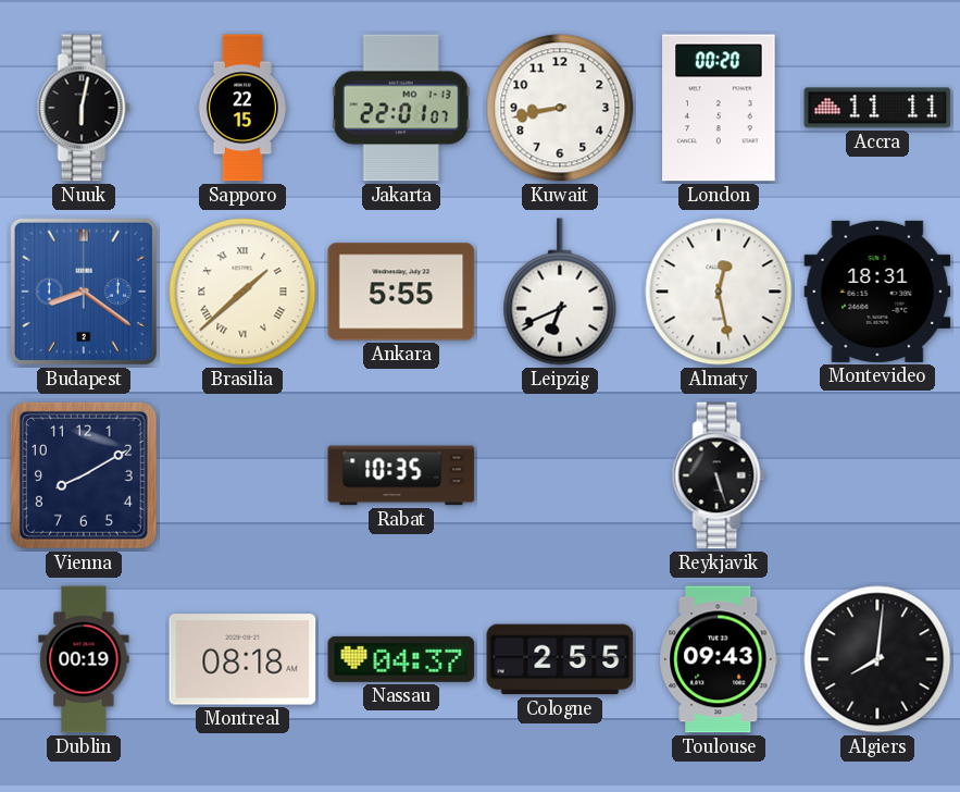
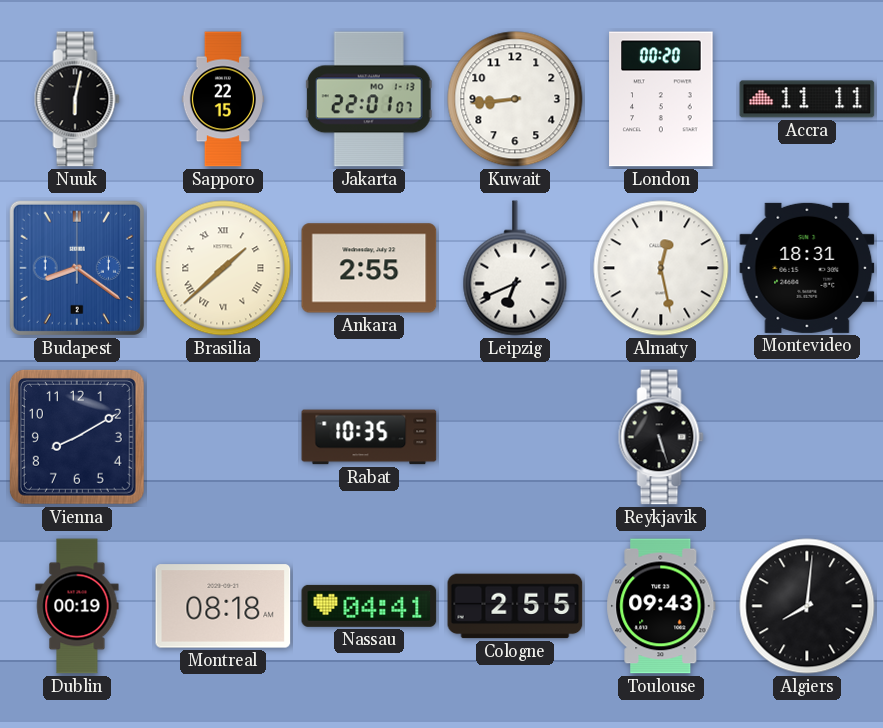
Kuwait: 8:43 -> 8:44 (515, 99)
Ankara: 5:55 -> 2:55 (369, 268)
Nassau: 04:37 -> 04:41 (369, 606)
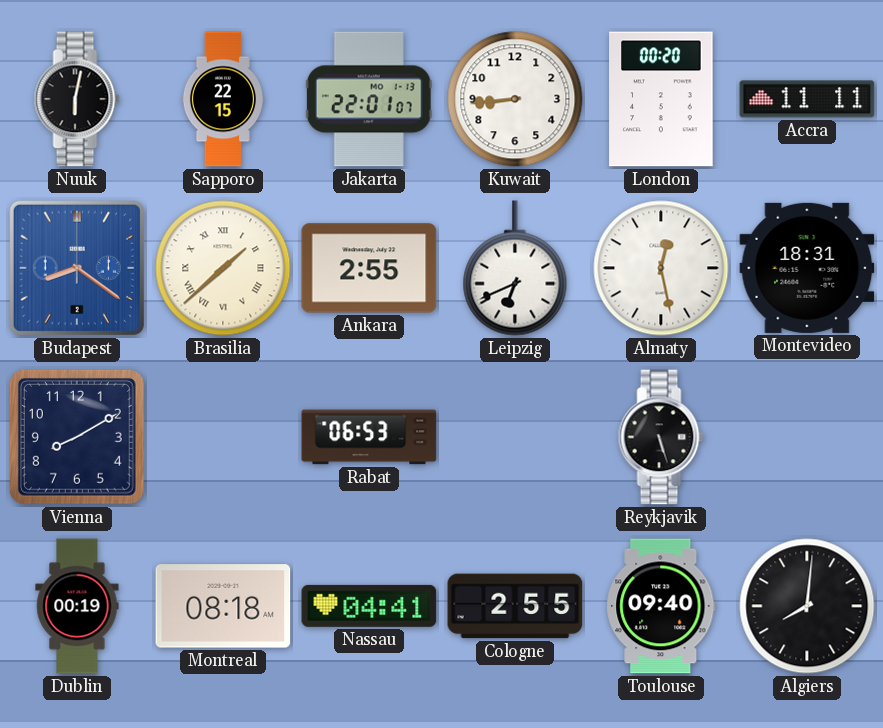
Rabat: 10:35 -> 06:53 (369, 437)
Toulouse: 09:43 -> 09:40 (661, 606)
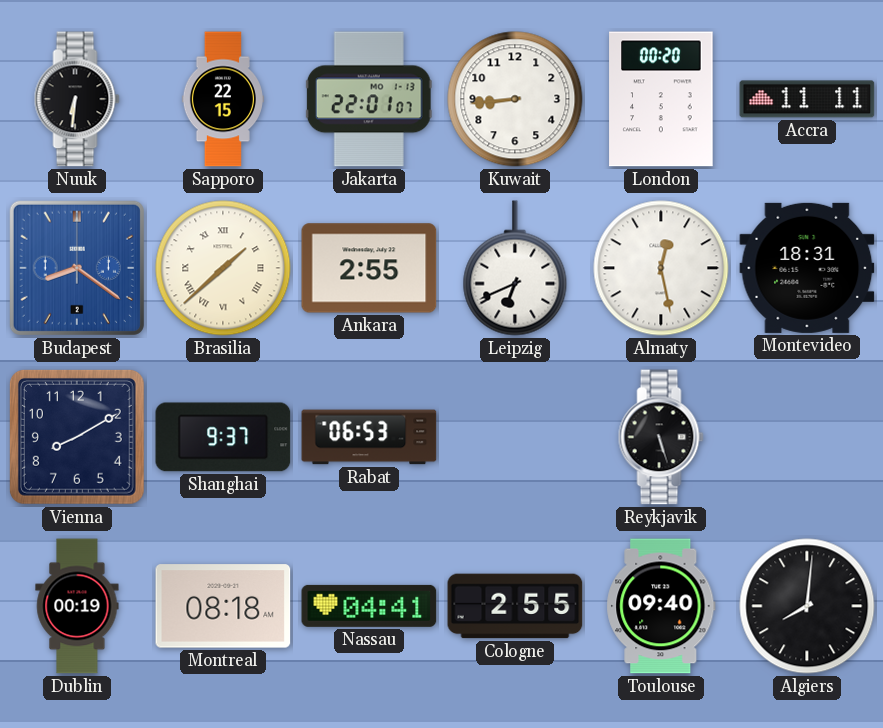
Nuuk: 6:02 -> 6:31 (77, 99)
Shanghai: none -> 9:37 (223, 437)
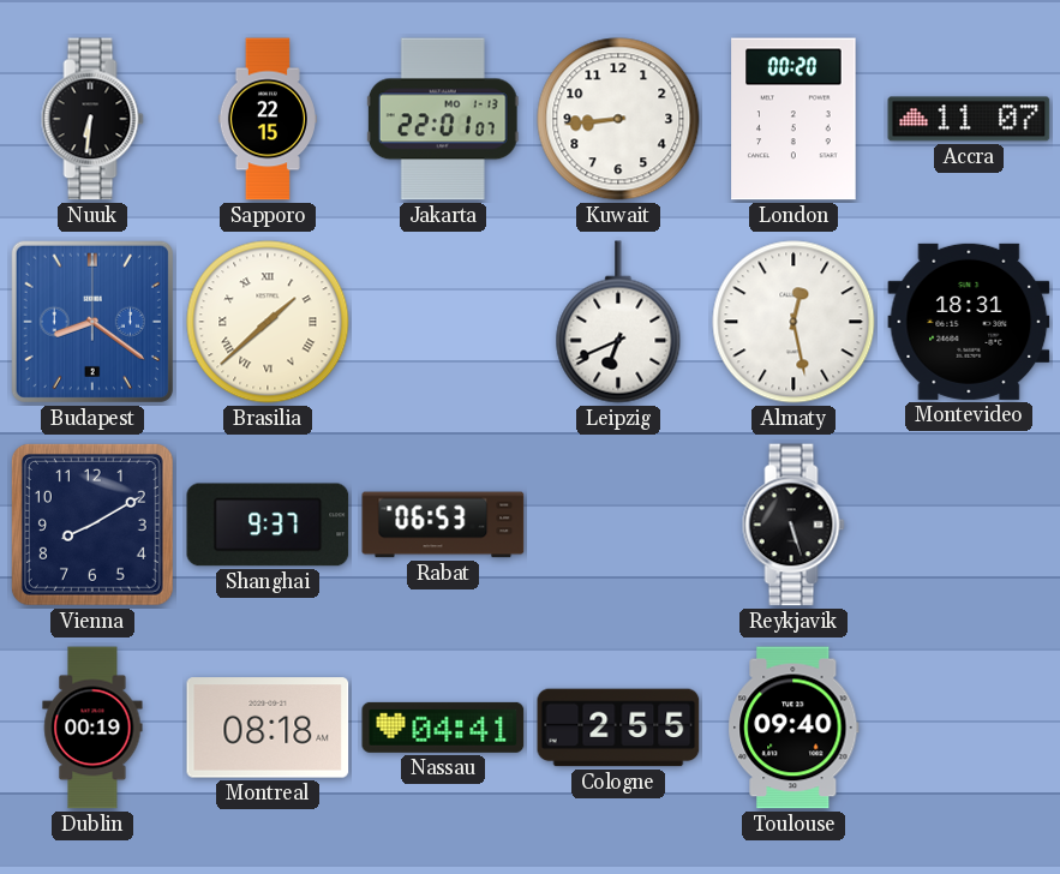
Accra: 11:11 -> 11:07 (969, 119)
Ankara: 2:55 -> none (369, 268)
Algiers: 8:01 -> none (807, 606)
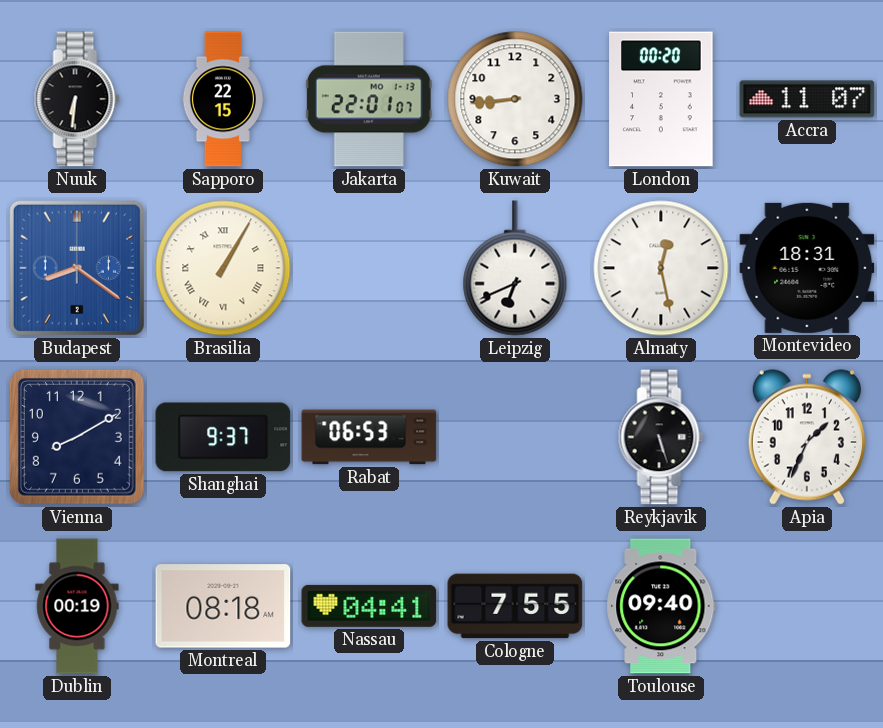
Brasilia: 1:38 -> 1:05 (223, 268)
Apia: none -> 1:34 (807, 437)
Cologne: 2:55 -> 7:55 (515, 606)
